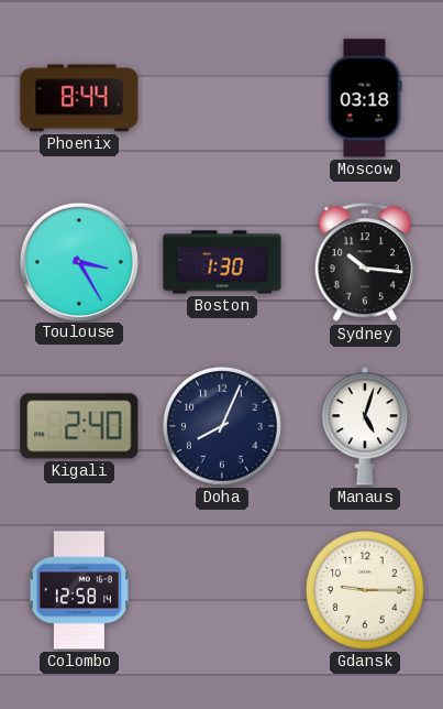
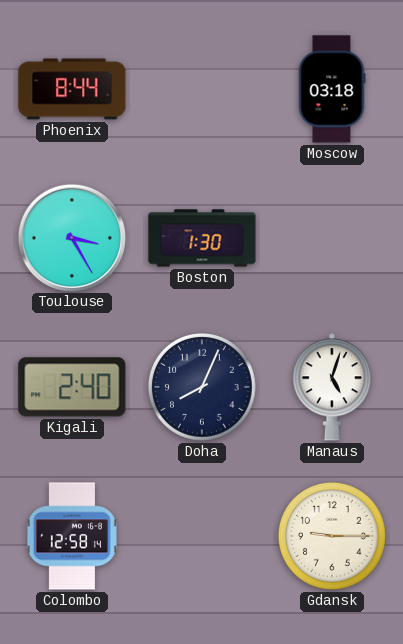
Sydney: 10:16 -> none (365, 263)
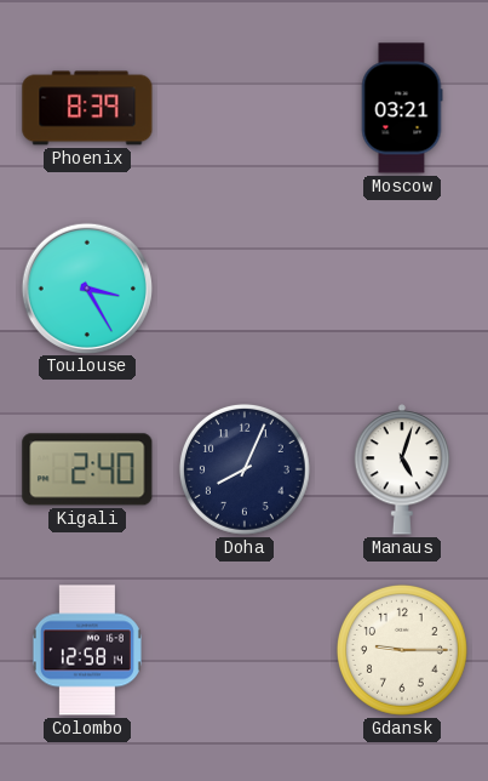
Phoenix: 8:44 -> 8:39 (87, 108)
Moscow: 03:18 -> 03:21 (402, 108)
Boston: 1:30 -> none (202, 238)
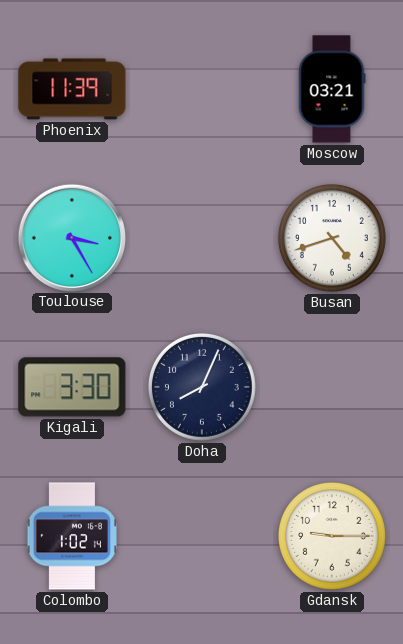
Phoenix: 8:39 -> 11:39 (72, 89)
Busan: none -> 4:42 (332, 238)
Kigali: 2:40 -> 3:30 (72, 387)
Manaus: 5:03 -> none (402, 469)
Colombo: 12:58 -> 1:02 (72, 536)
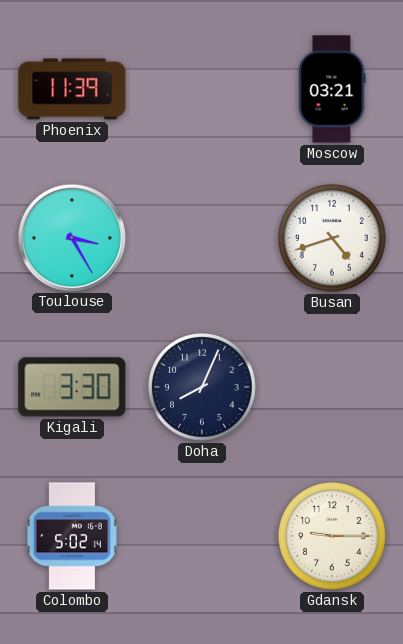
Colombo: 1:02 -> 5:02 (72, 536)
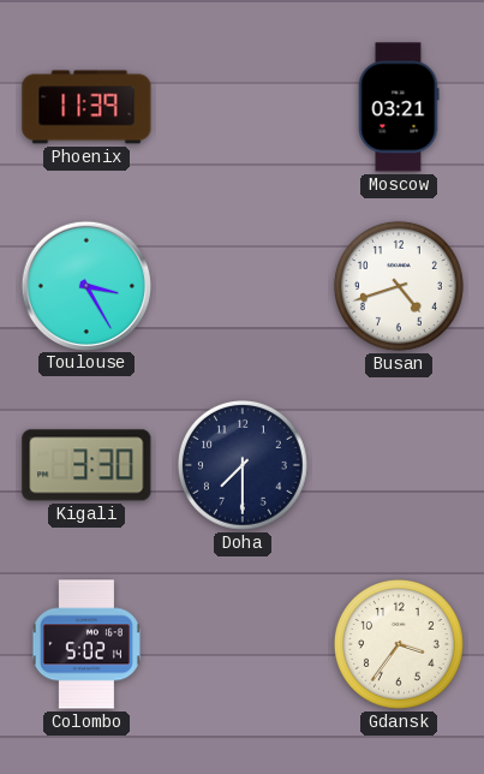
Doha: 8:04 -> 7:30 (243, 465)
Gdansk: 9:15 -> 3:36 (399, 644)
